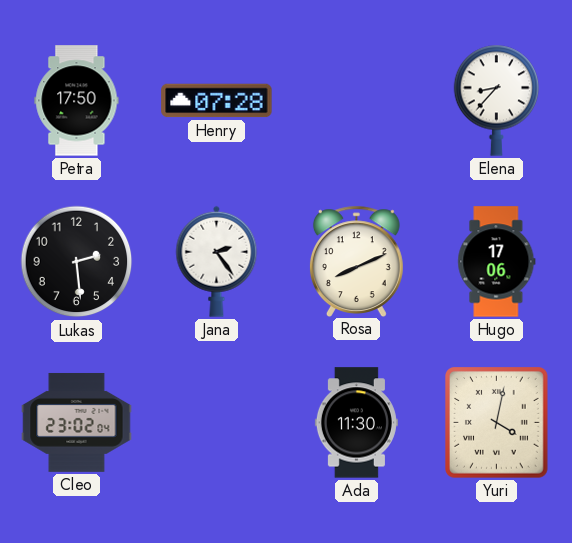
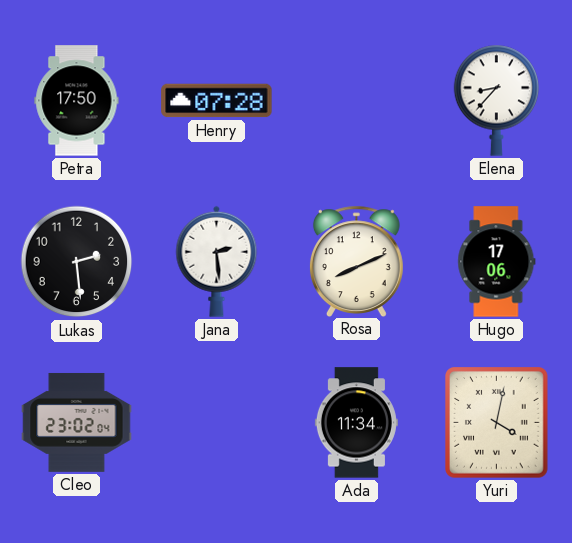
Jana: 2:24 -> 2:29 (217, 261)
Ada: 11:30 -> 11:34 (356, 423)
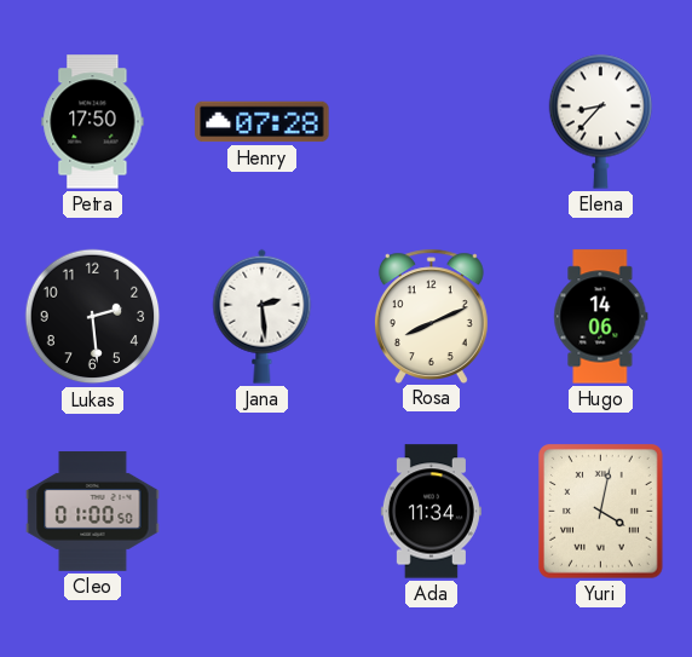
Hugo: 17:06 -> 14:06 (601, 317)
Cleo: 23:02 -> 01:00 (93, 511)
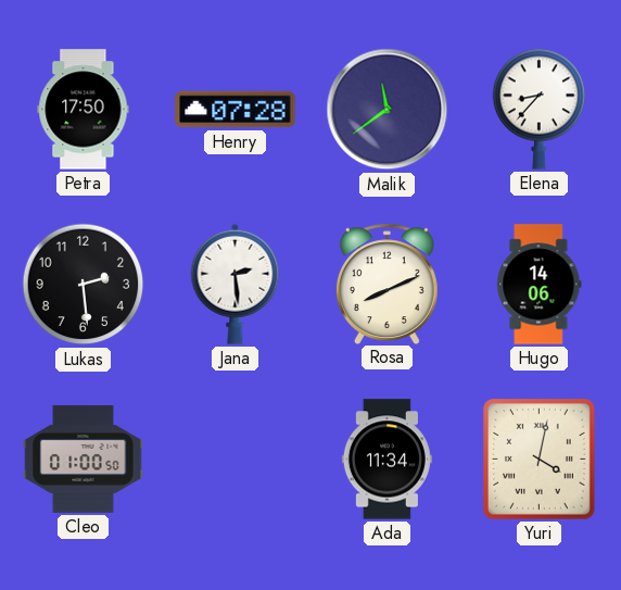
Malik: none -> 11:39 (388, 110)
